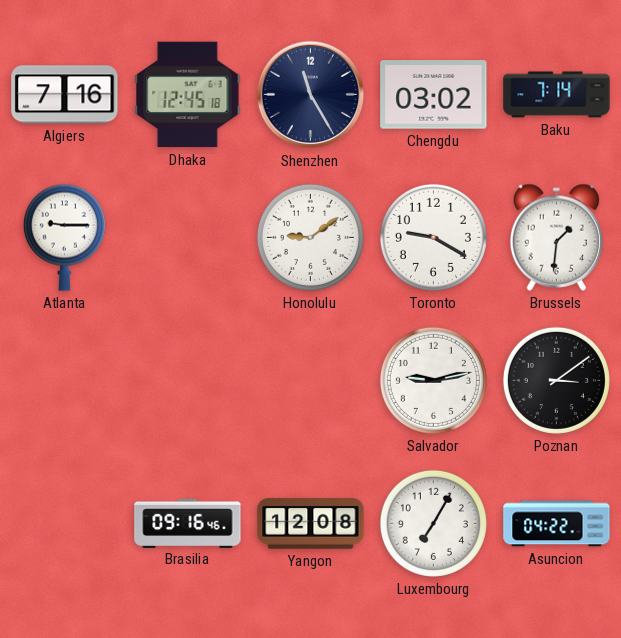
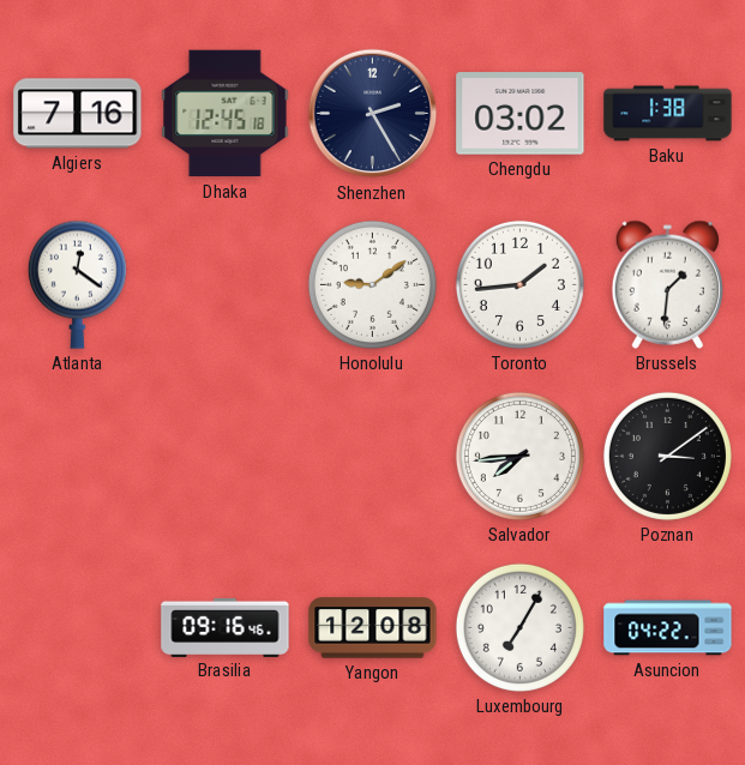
Shenzhen: 11:25 -> 2:25 (373, 114)
Baku: 7:14 -> 1:38 (668, 114)
Atlanta: 9:15 -> 12:21 (77, 284)
Toronto: 9:20 -> 1:44 (519, 284)
Salvador: 9:13 -> 7:44 (519, 456)
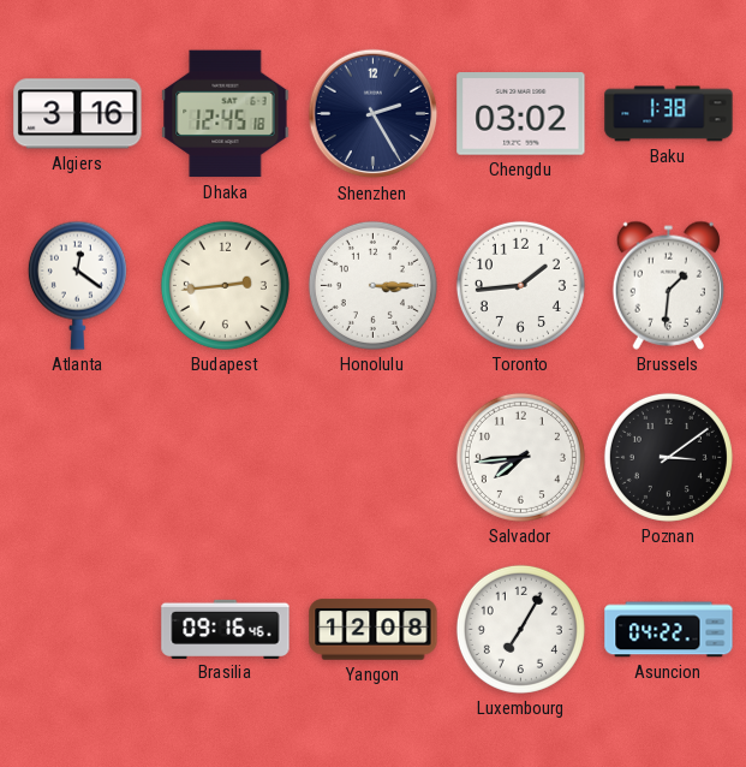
Algiers: 7:16 -> 3:16 (78, 114)
Budapest: none -> 2:44 (225, 285)
Honolulu: 9:09 -> 3:15 (372, 285)
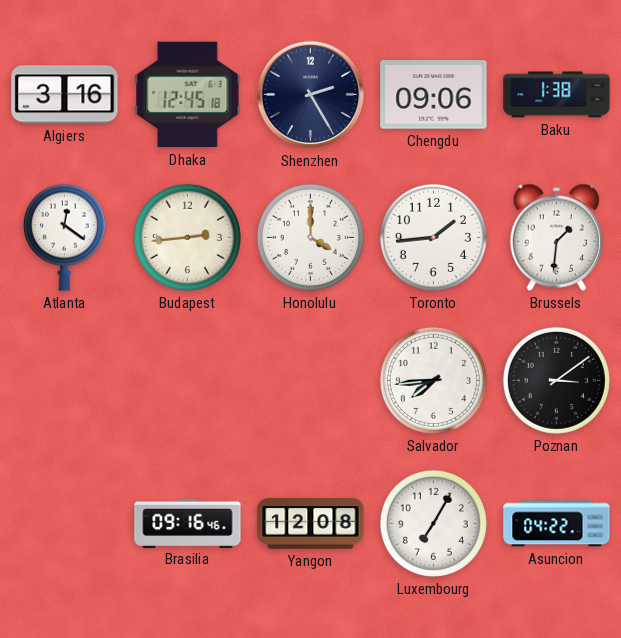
Chengdu: 03:02 -> 09:06 (434, 95)
Honolulu: 3:15 -> 4:00 (310, 237)
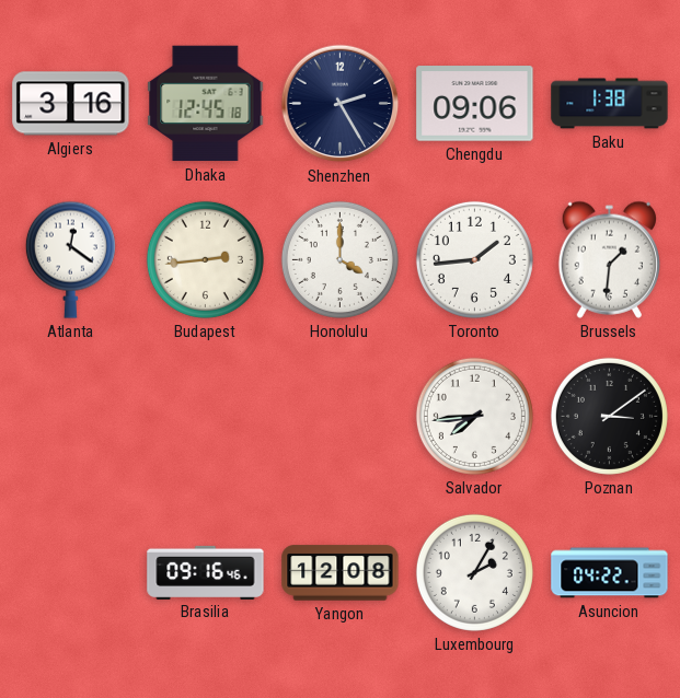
Luxembourg: 7:05 -> 2:05 (474, 572)
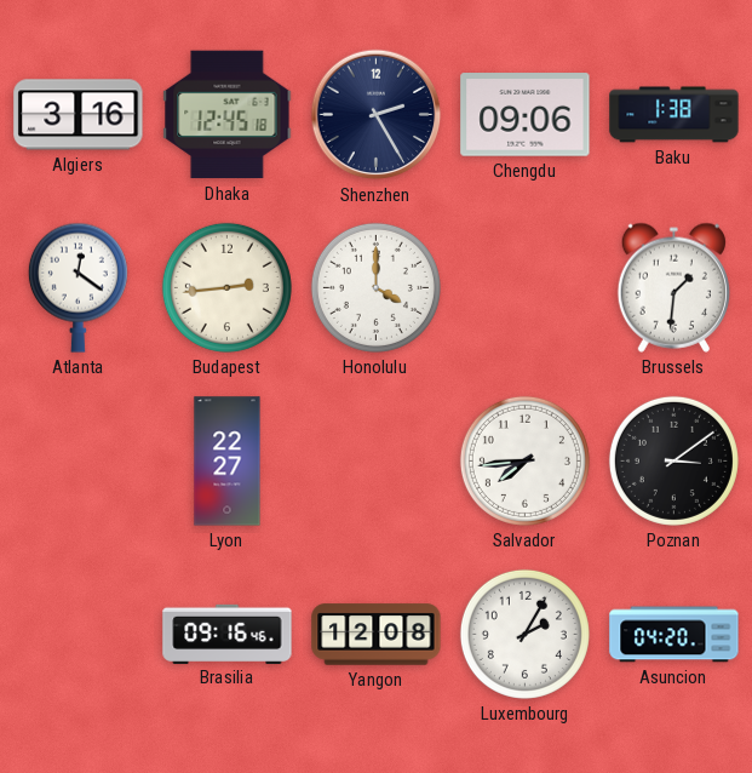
Toronto: 1:44 -> none (474, 259)
Lyon: none -> 22:27 (228, 462)
Asuncion: 04:22 -> 04:20 (674, 635)
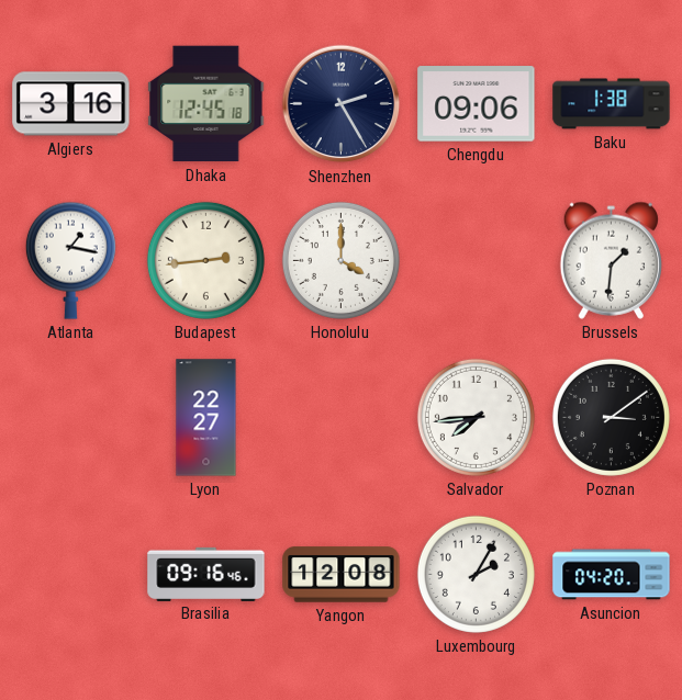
Atlanta: 12:21 -> 1:17 (70, 260)
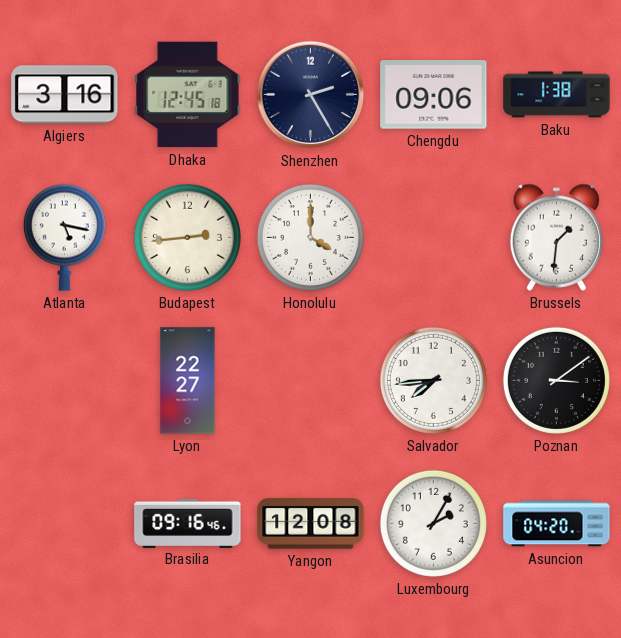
Atlanta: 1:17 -> 5:17 (64, 237)
